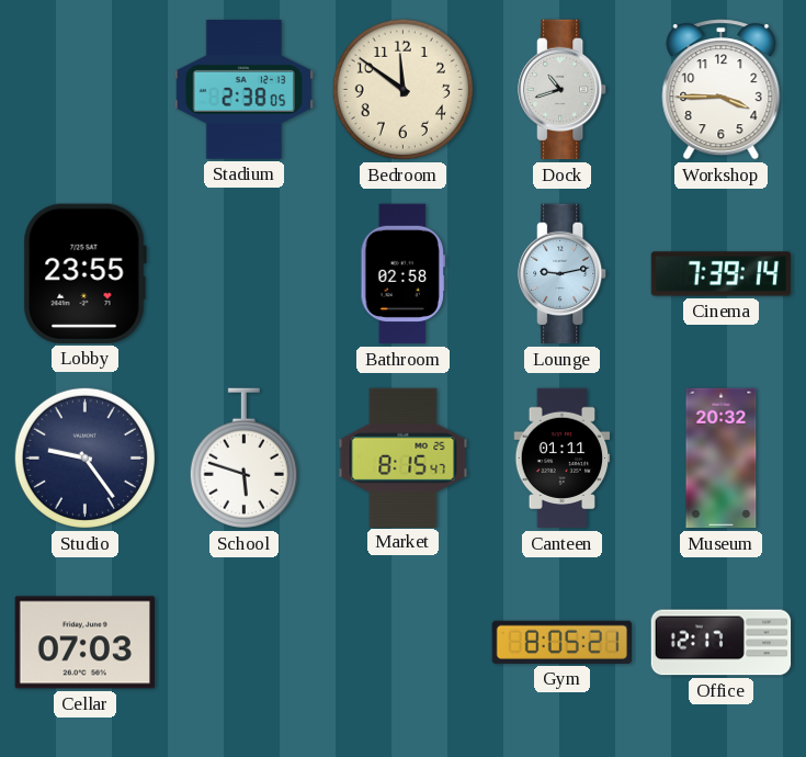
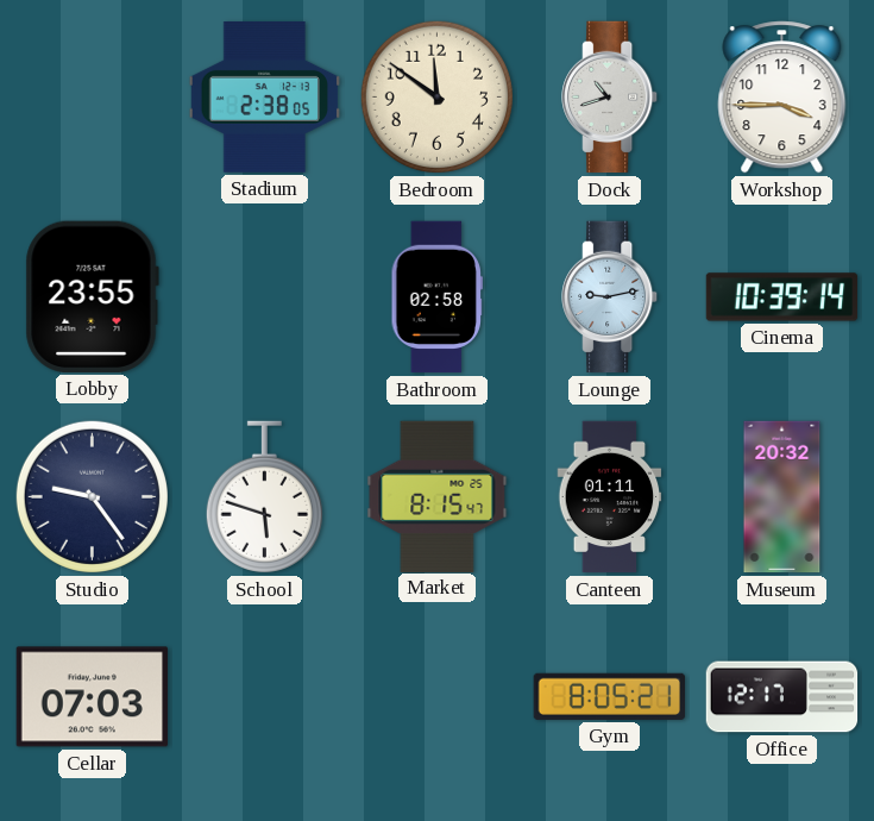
Cinema: 7:39 -> 10:39 (782, 297)
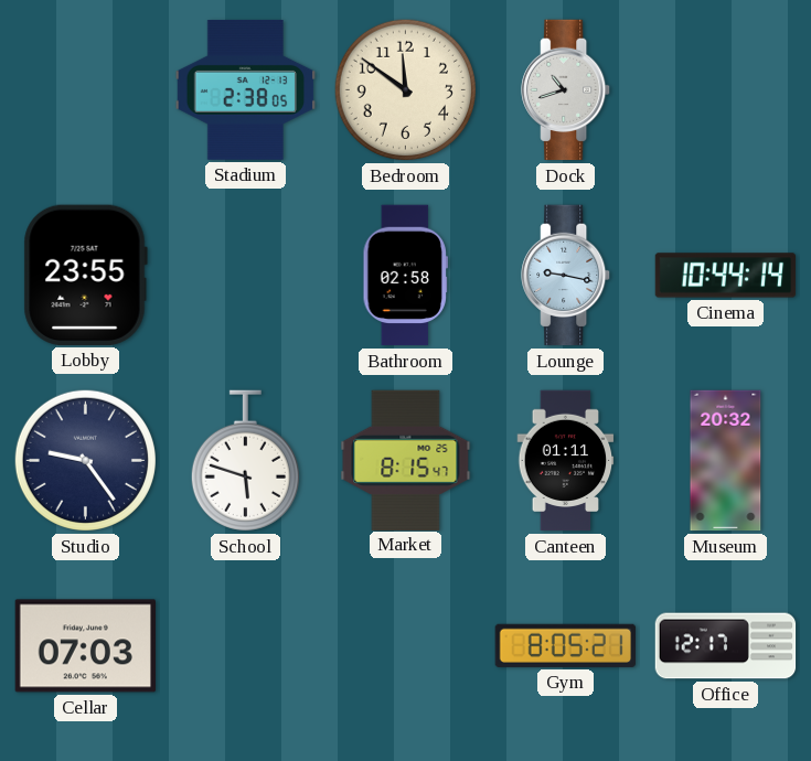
Workshop: 3:45 -> none (782, 98)
Lounge: 9:13 -> 9:17 (566, 276)
Cinema: 10:39 -> 10:44 (726, 276)
